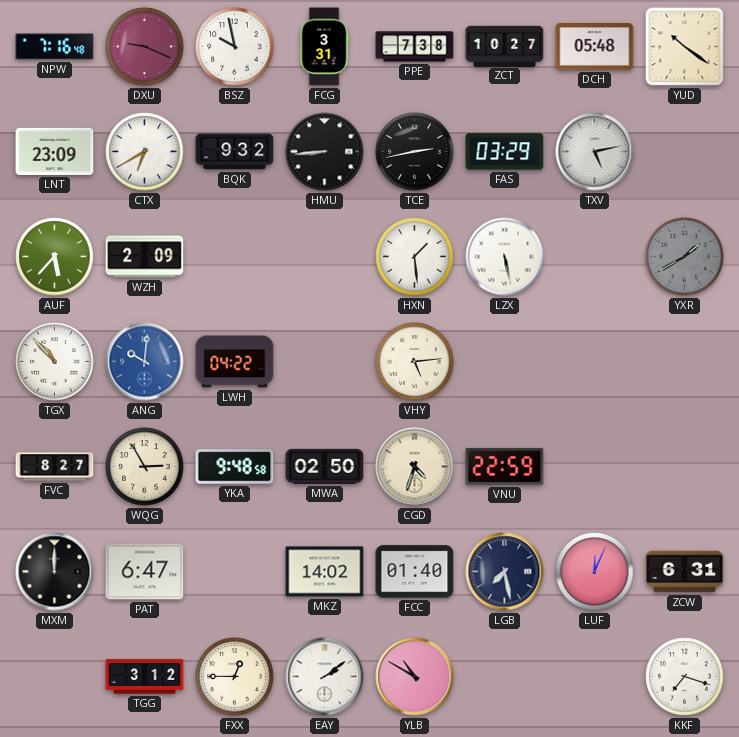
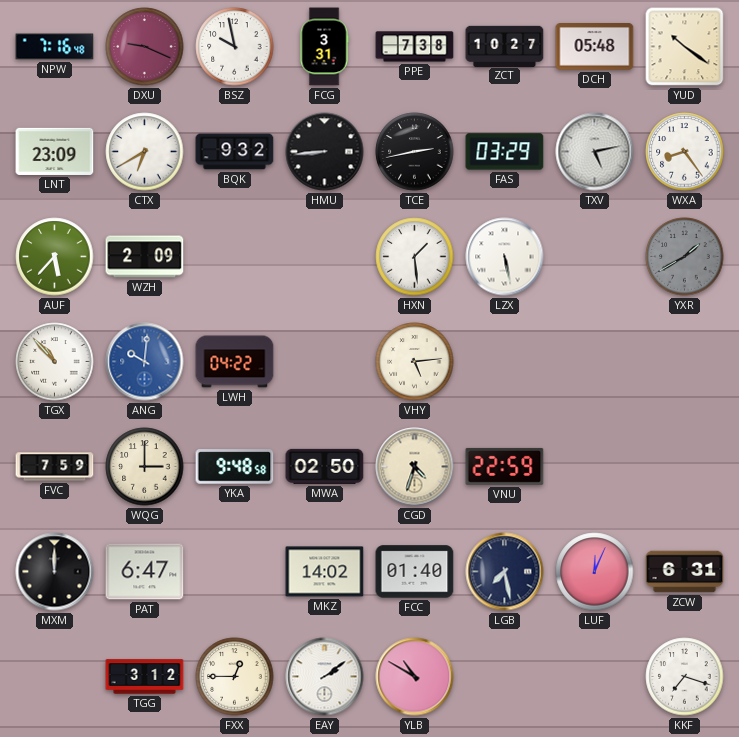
WXA: none -> 8:24 (685, 152)
FVC: 8:27 -> 7:59 (55, 467)
WQG: 2:55 -> 3:00 (145, 467)
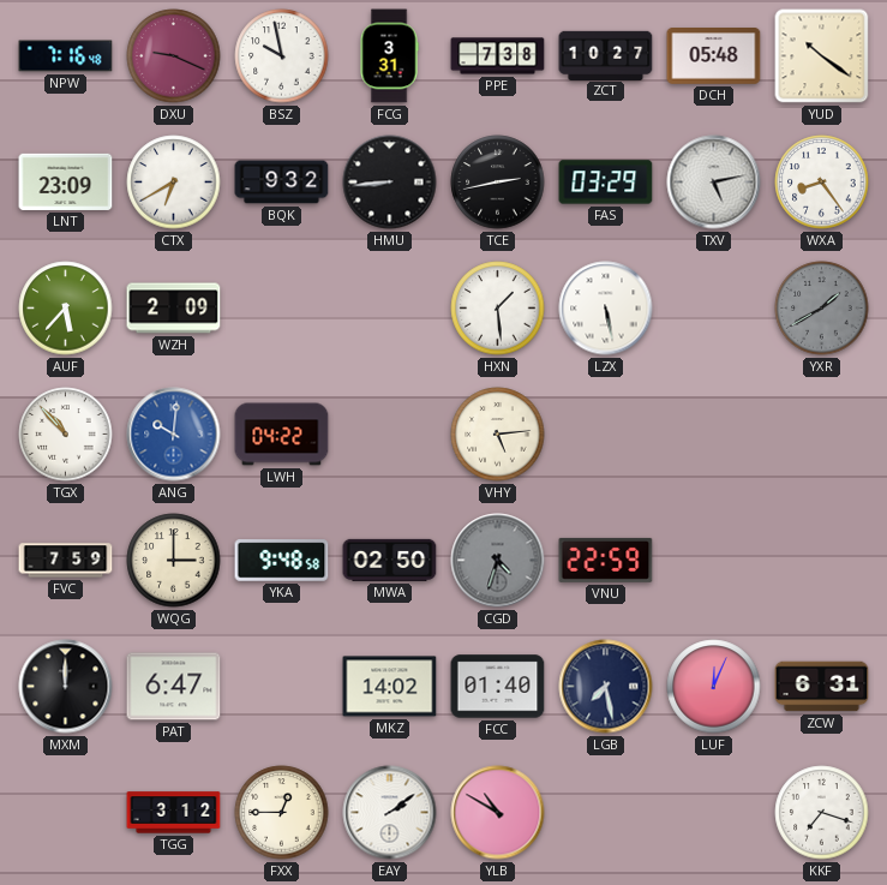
CGD dial: cream -> grey (498, 561)
